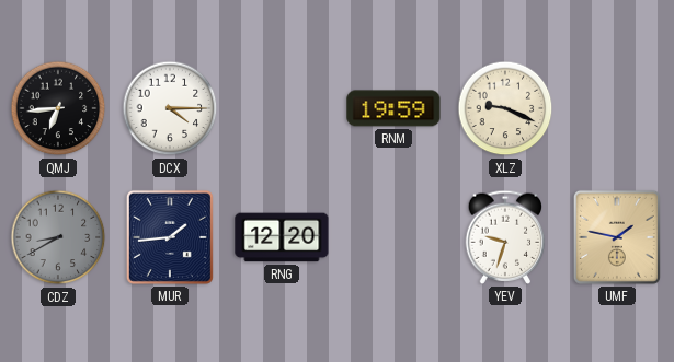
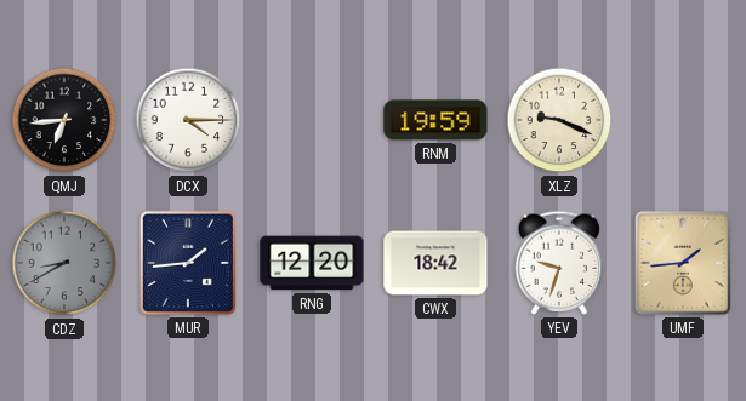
CWX: none -> 18:42 (435, 263)
UMF: 1:47 -> 1:44 (683, 263)
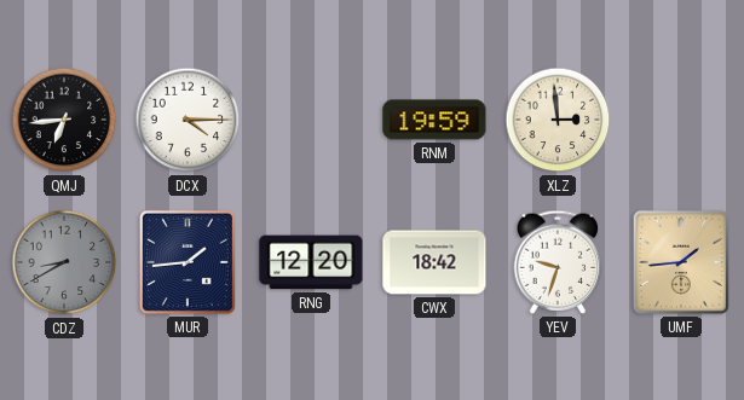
XLZ: 9:19 -> 2:59 (558, 120)
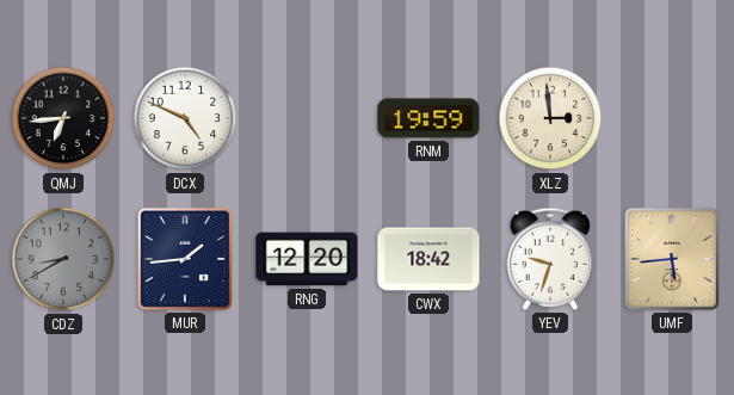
DCX: 4:15 -> 4:49 (185, 118)
UMF: 1:44 -> 5:44 (672, 259)
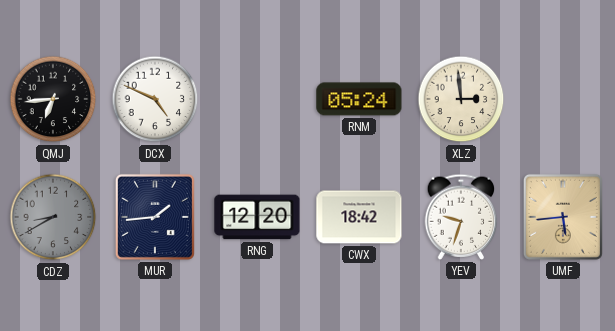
RNM: 19:59 -> 05:24 (359, 99)
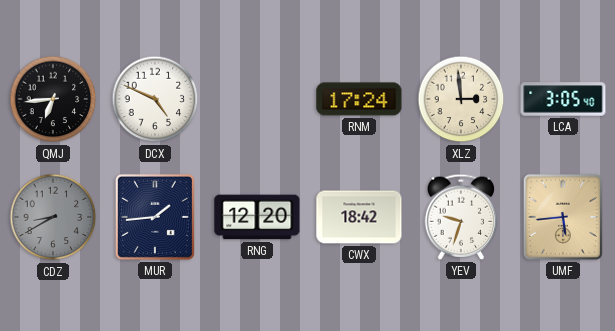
RNM: 05:24 -> 17:24 (359, 99)
LCA: none -> 3:05 (563, 99)
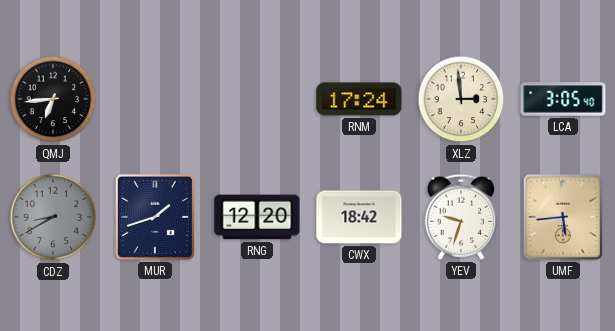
DCX: 4:49 -> none (155, 99)
MUR: 1:44 -> 1:42 (155, 217)
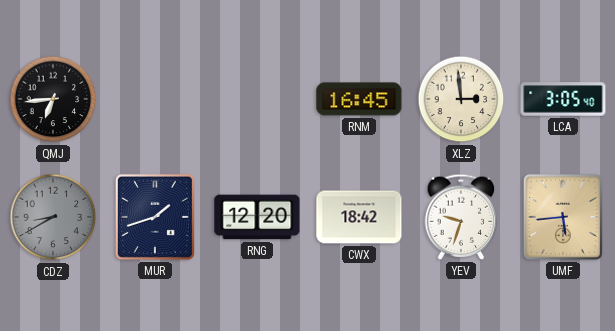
RNM: 17:24 -> 16:45 (359, 99)
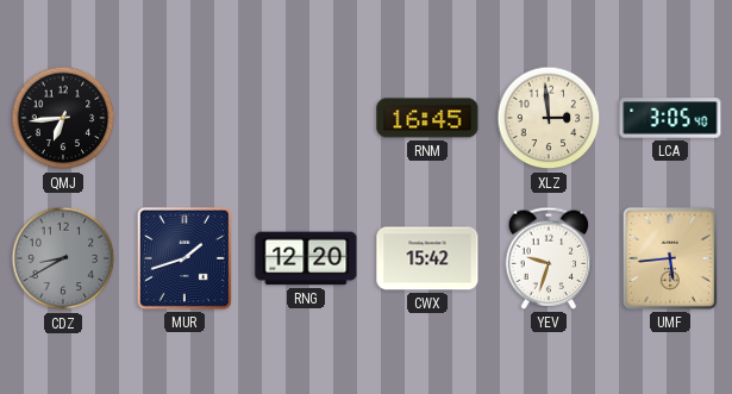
CWX: 18:42 -> 15:42 (427, 258)
